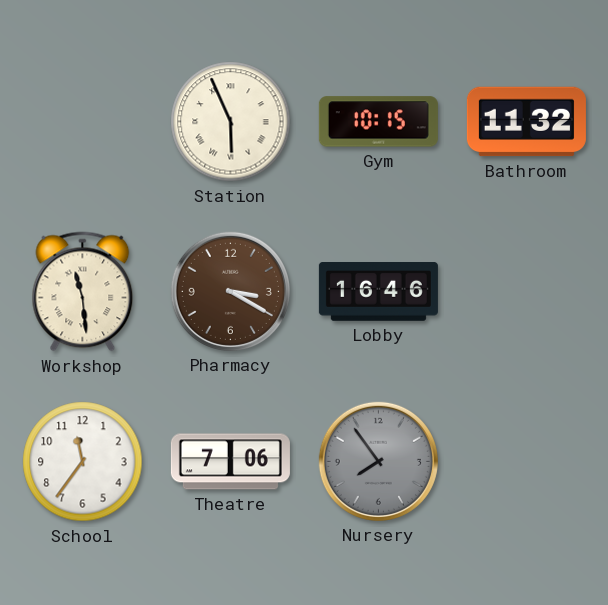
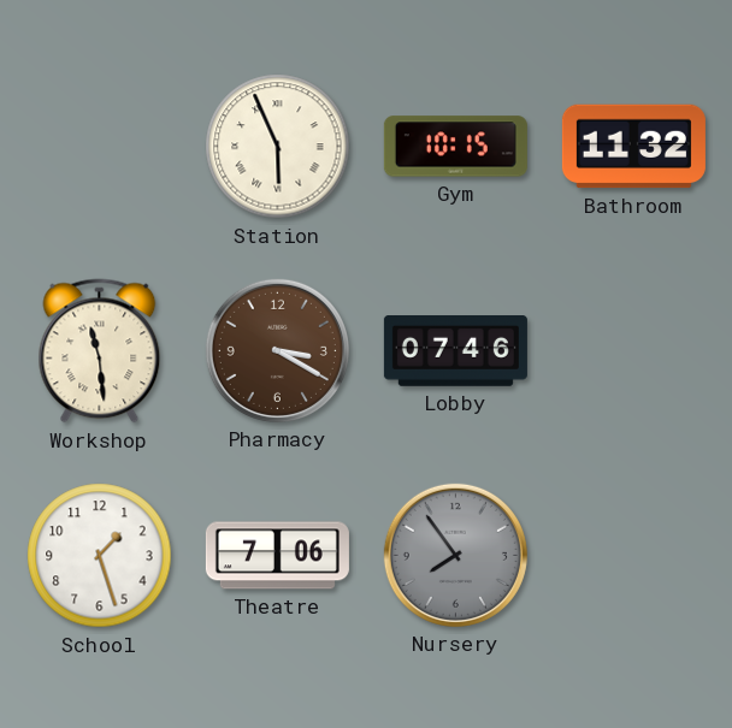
Lobby: 16:46 -> 07:46 (455, 351)
School: 11:36 -> 1:27 (100, 556)
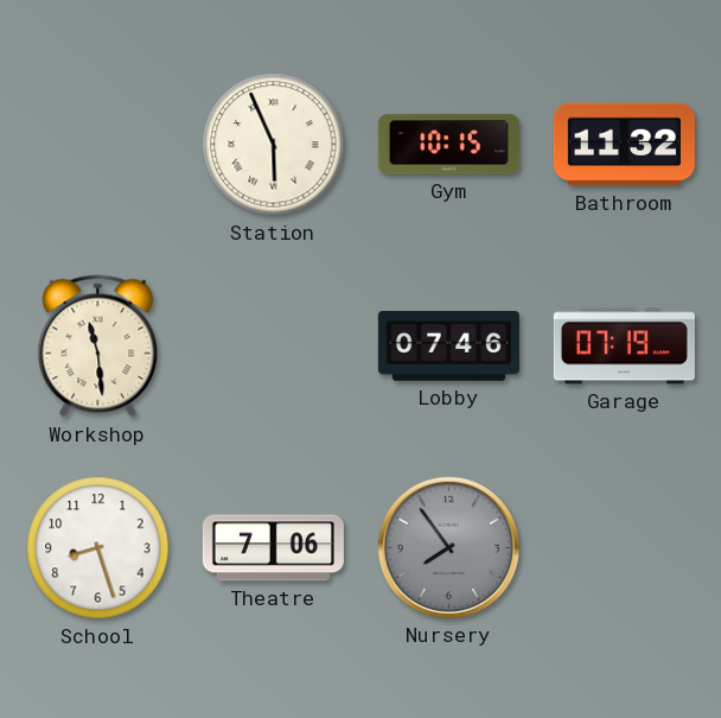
Pharmacy: 3:20 -> none (277, 350)
Garage: none -> 07:19 (624, 347)
School: 1:27 -> 8:27 (98, 548)
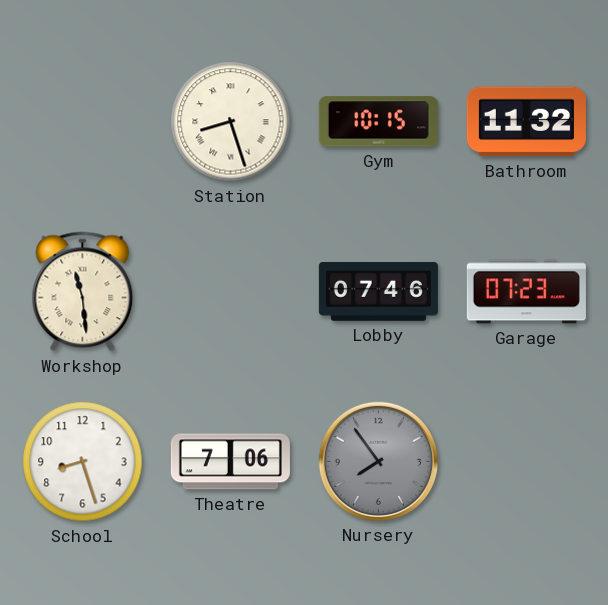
Station: 5:56 -> 8:27 (231, 122)
Garage: 07:19 -> 07:23 (526, 292)
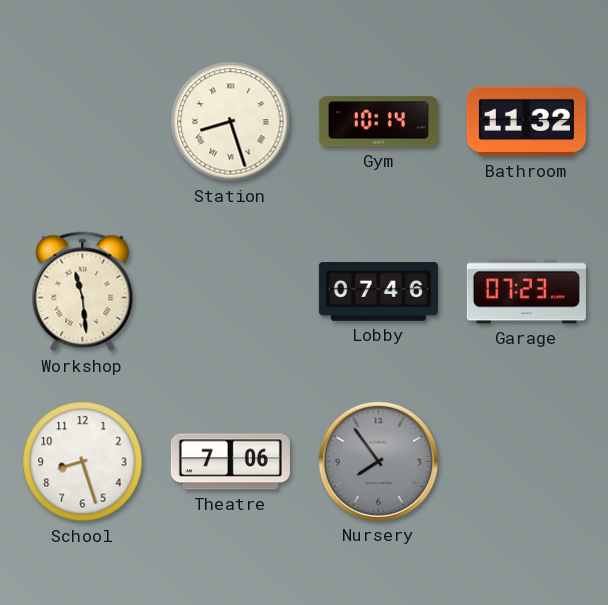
Gym: 10:15 -> 10:14 (378, 122)
